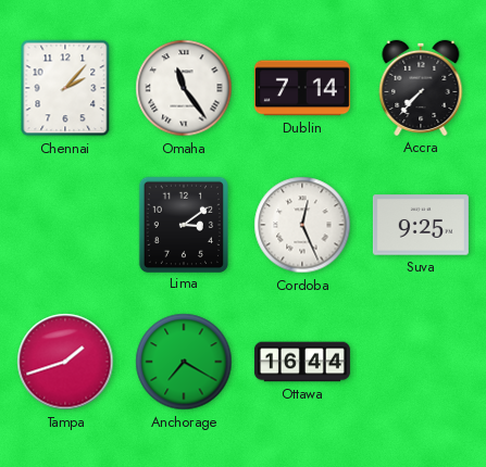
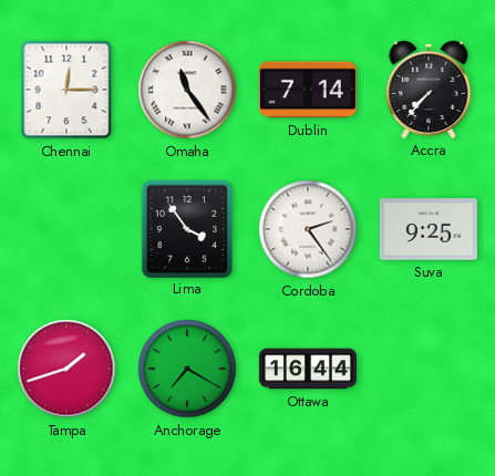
Chennai: 2:07 -> 12:15 (66, 90)
Lima: 3:09 -> 3:54 (186, 228)
Cordoba: 12:26 -> 2:24 (308, 229)
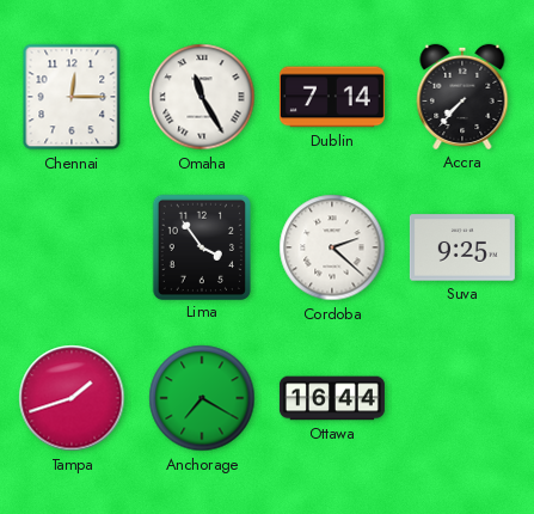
Omaha: 11:24 -> 11:25 (202, 97)
Cordoba: 2:24 -> 2:22 (332, 247)
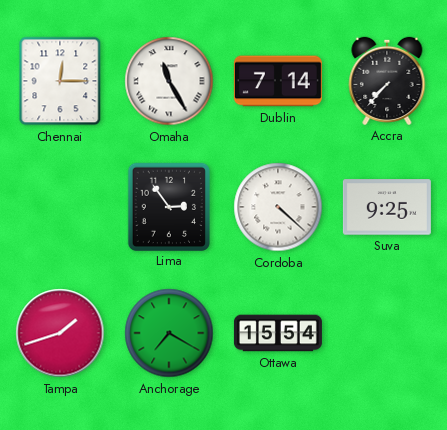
Lima: 3:54 -> 2:54 (168, 206)
Cordoba: 2:22 -> 4:22 (278, 207)
Ottawa: 16:44 -> 15:54 (278, 333)
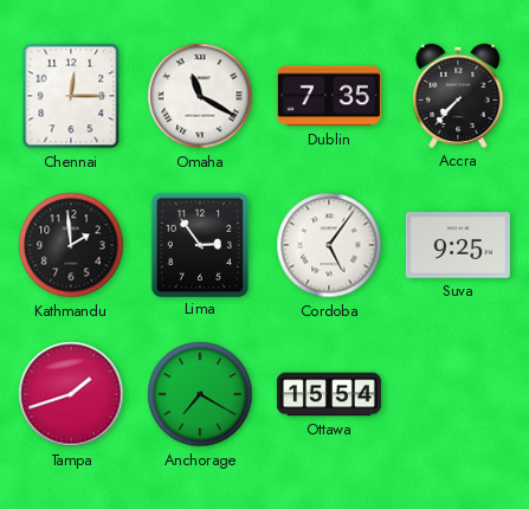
Omaha: 11:25 -> 11:20 (200, 96)
Dublin: 7:14 -> 7:35 (329, 96)
Kathmandu: none -> 1:59 (71, 245)
Cordoba: 4:22 -> 5:06 (329, 245)
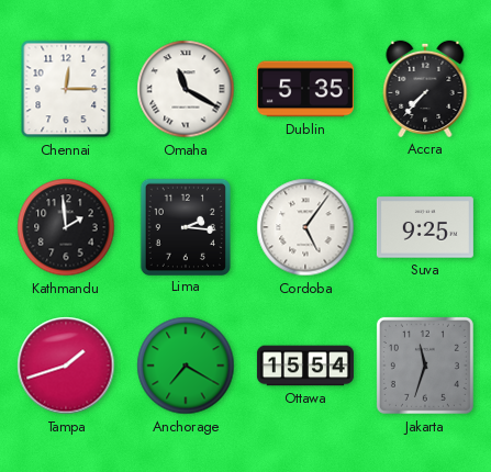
Dublin: 7:35 -> 5:35 (305, 89)
Lima: 2:54 -> 2:16 (185, 226)
Jakarta: none -> 11:33 (425, 366)
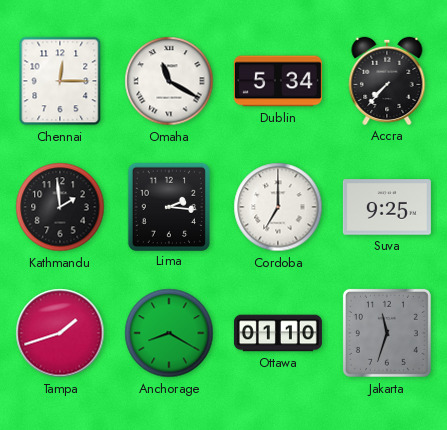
Dublin: 5:35 -> 5:34 (278, 81)
Cordoba: 5:06 -> 7:00 (278, 207)
Anchorage: 7:20 -> 8:20 (169, 333)
Ottawa: 15:54 -> 01:10 (278, 333)
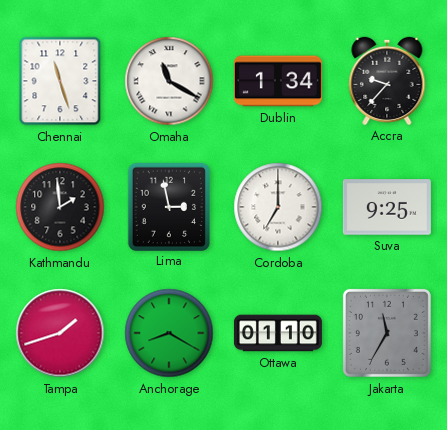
Chennai: 12:15 -> 11:27 (60, 81)
Dublin: 5:34 -> 1:34 (278, 81)
Accra: 7:37 -> 9:37 (387, 81)
Lima: 2:16 -> 2:58 (168, 206)
Jakarta: 11:33 -> 11:35 (387, 333)
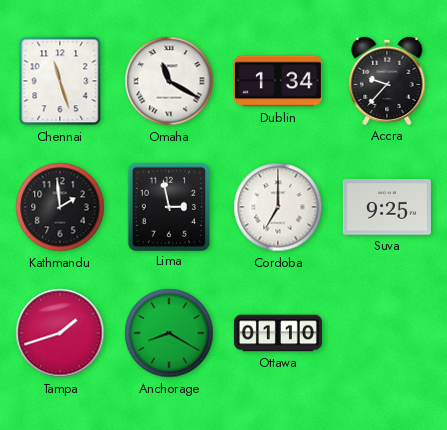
Jakarta: 11:35 -> none (387, 333)
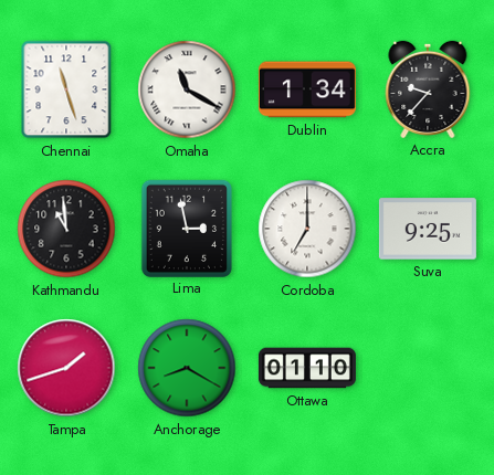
Kathmandu: 1:59 -> 10:59 (66, 229)
